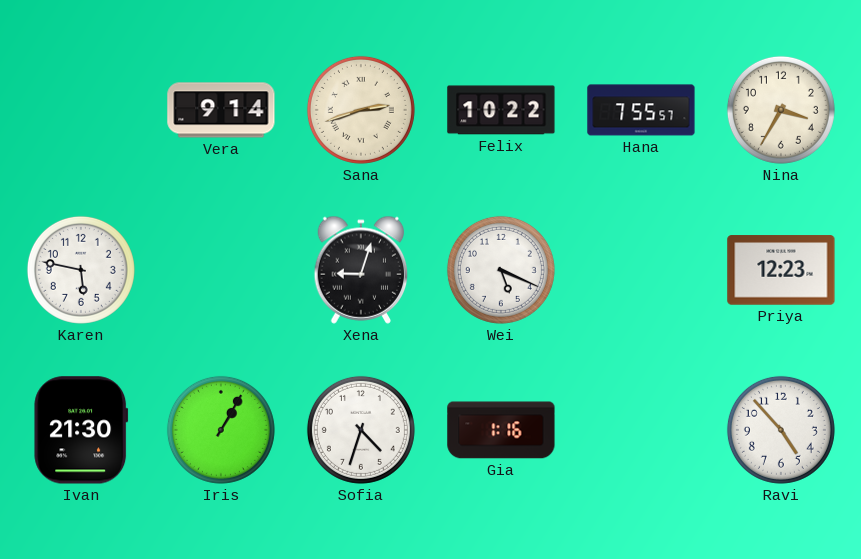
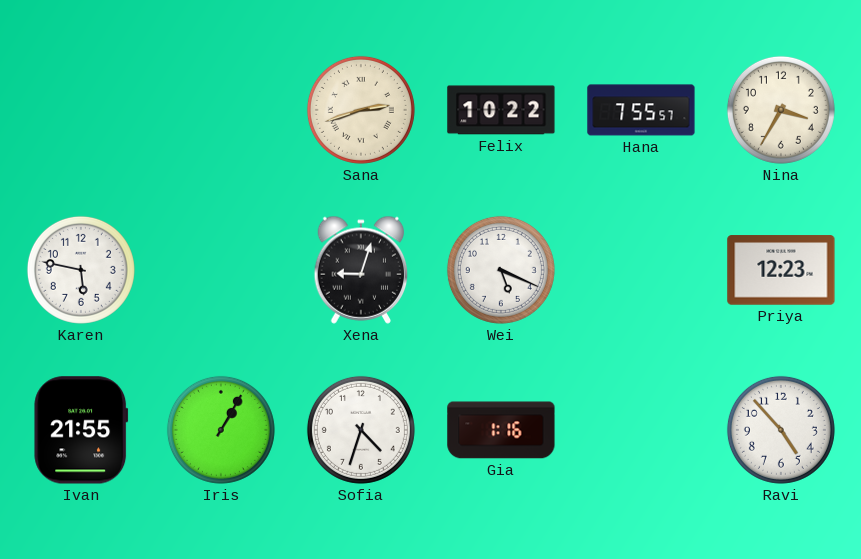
Vera: 9:14 -> none (221, 110)
Ivan: 21:30 -> 21:55 (81, 430)
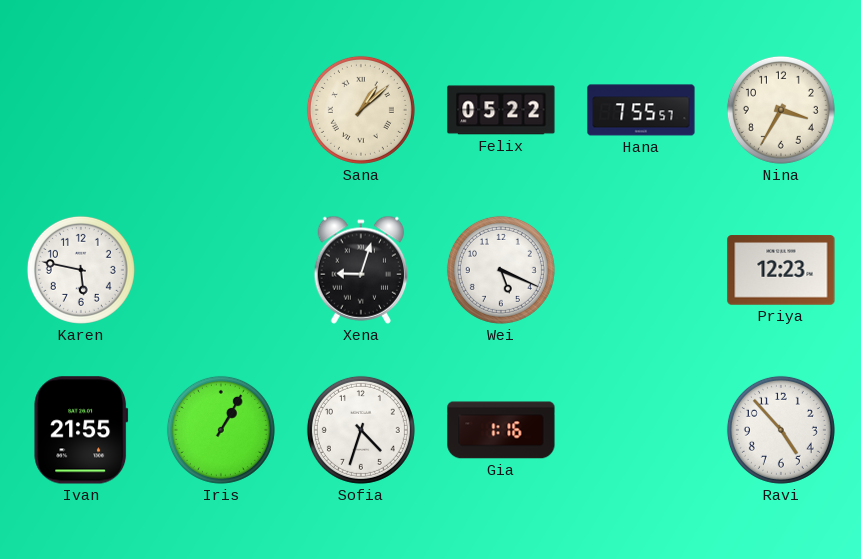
Sana: 2:42 -> 1:08 (361, 110)
Felix: 10:22 -> 05:22 (501, 110)
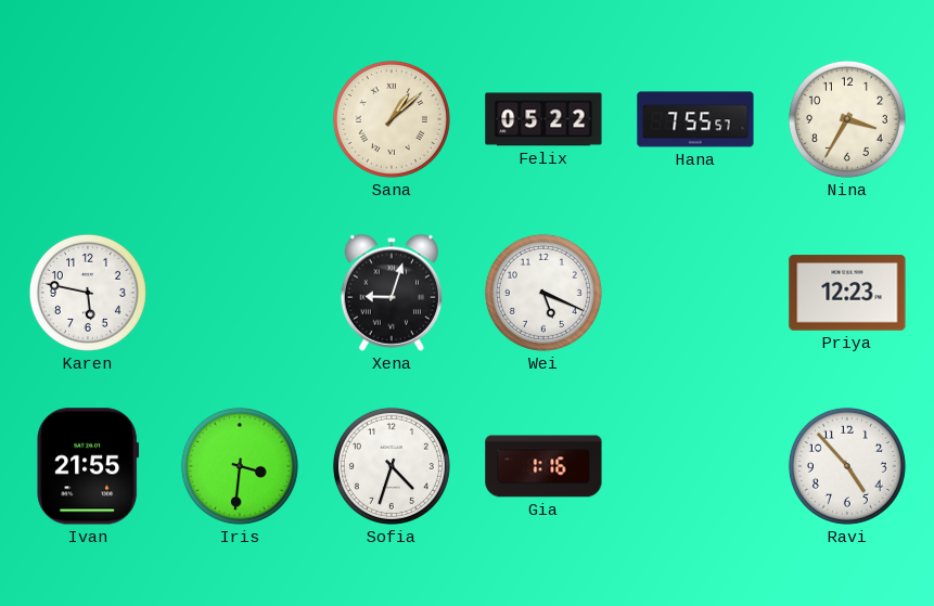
Iris: 1:05 -> 3:31 (240, 466)
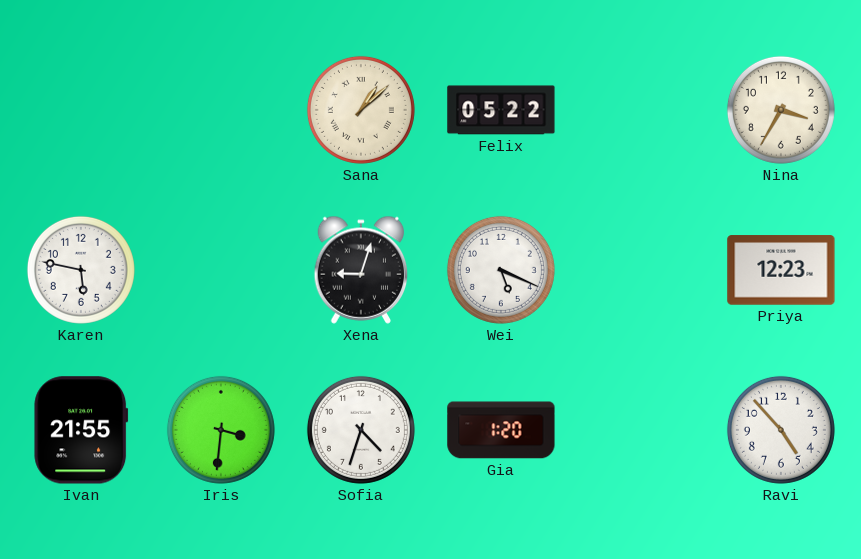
Hana: 7:55 -> none (695, 119)
Gia: 1:16 -> 1:20 (501, 430)
